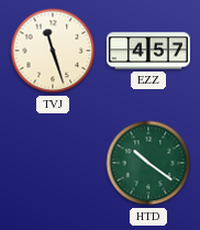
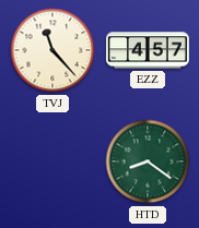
TVJ: 11:27 -> 11:23 (52, 50)
HTD: 10:21 -> 8:21 (148, 161)
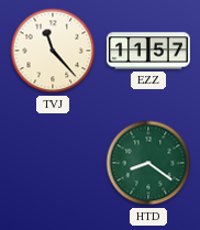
EZZ: 4:57 -> 11:57 (148, 51)
